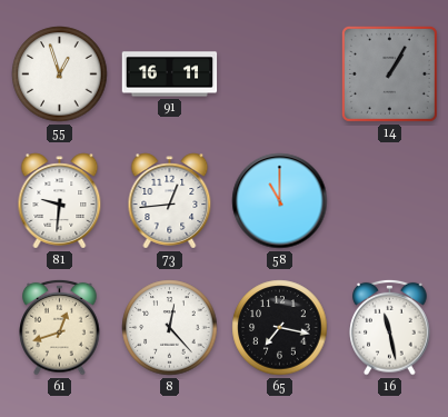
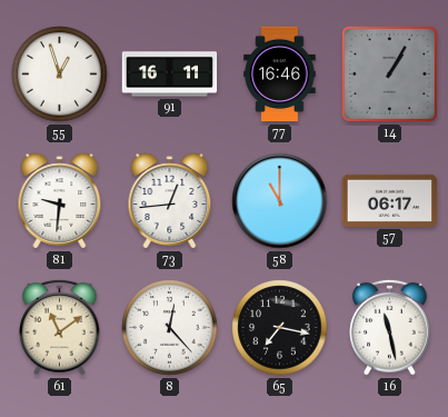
77: none -> 16:46 (280, 75)
57: none -> 06:17 (390, 200)
61: 12:42 -> 11:09 (60, 327)
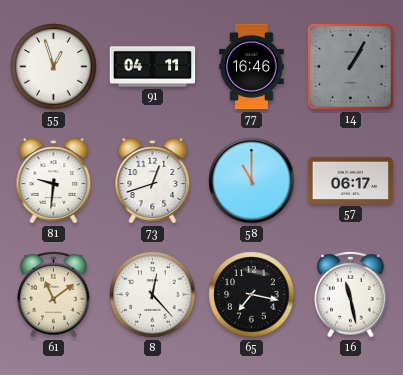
91: 16:11 -> 04:11 (153, 67)
73: 12:44 -> 12:42 (153, 181)
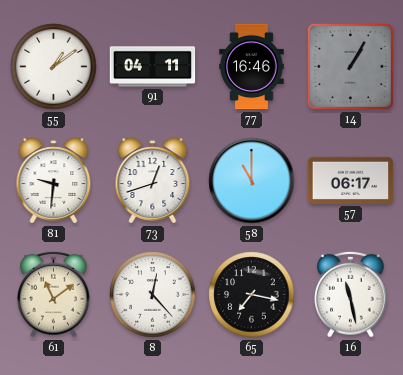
55: 12:57 -> 1:09 (54, 67)
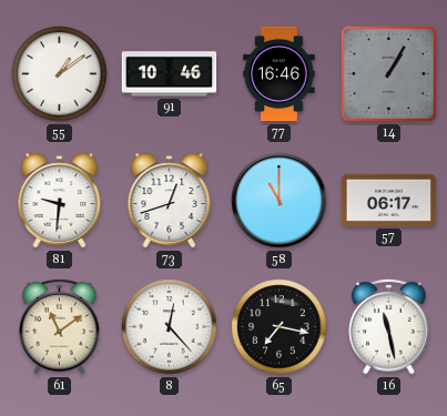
91: 04:11 -> 10:46 (170, 74)
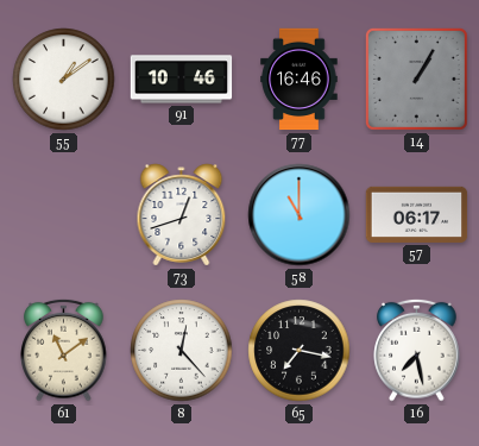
81: 9:31 -> none (60, 201)
16: 11:28 -> 7:28 (417, 350)
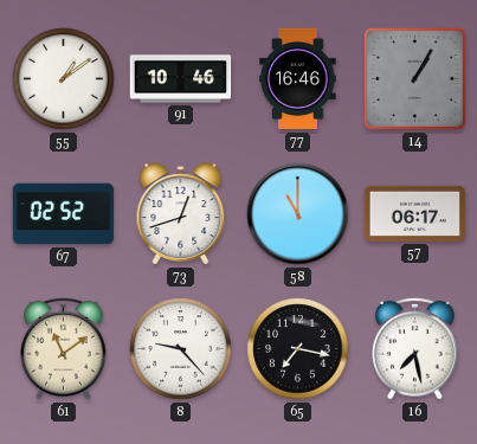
67: none -> 02:52 (64, 214)
8: 12:23 -> 9:23 (181, 349)
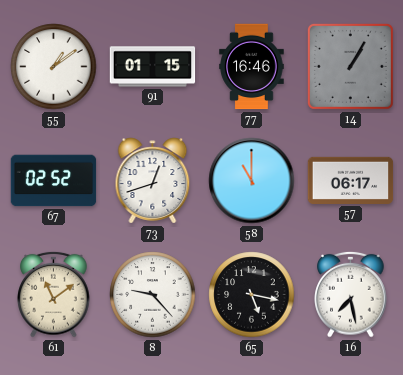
91: 10:46 -> 01:15 (153, 67)
65: 7:17 -> 5:17 (252, 295)
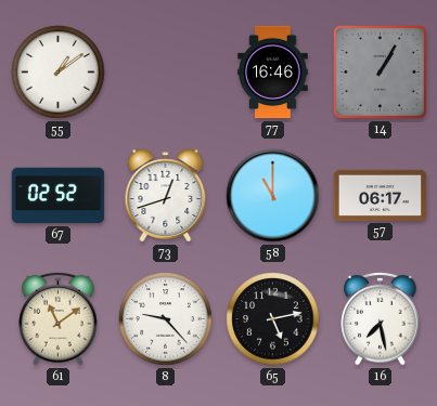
91: 01:15 -> none (153, 67)
65: 5:17 -> 5:13 (273, 319)
